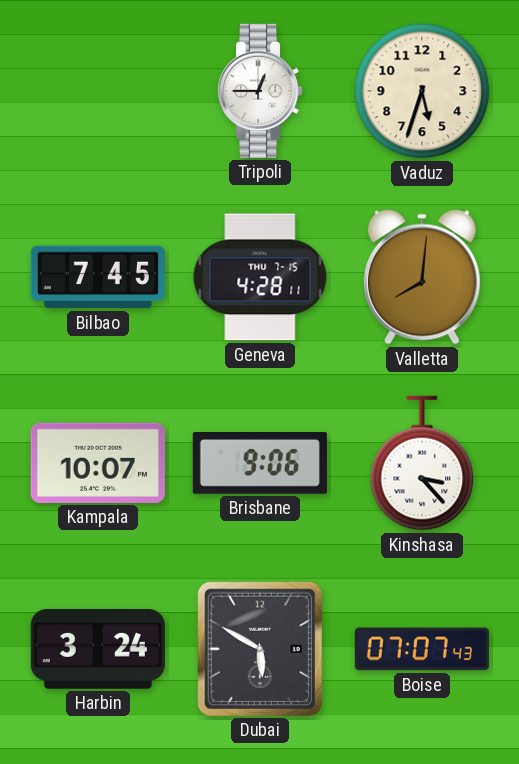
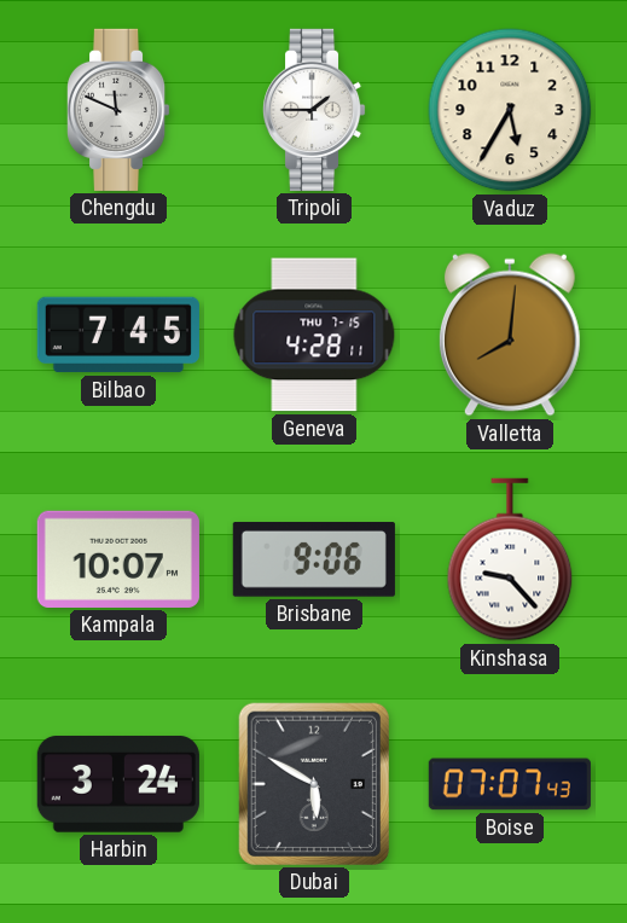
Chengdu: none -> 11:49 (118, 110)
Tripoli: 12:45 -> 1:45 (314, 110)
Vaduz: 5:33 -> 5:35 (510, 110)
Kinshasa: 3:23 -> 9:23 (510, 559)
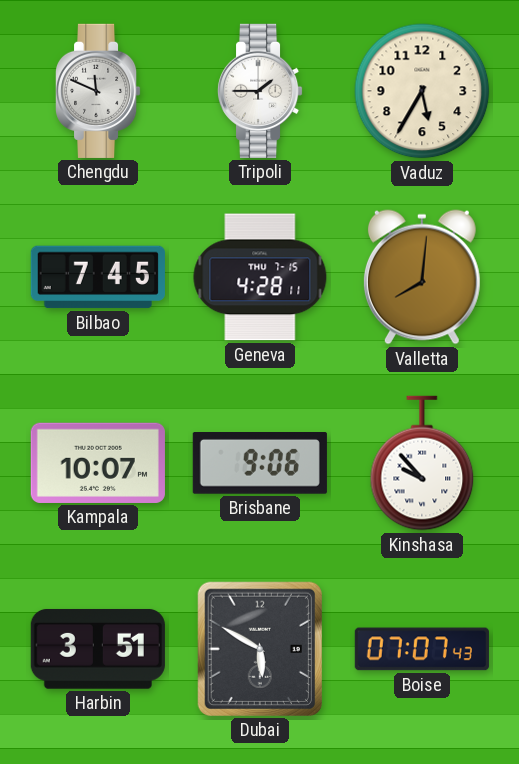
Kinshasa: 9:23 -> 9:53 (422, 463)
Harbin: 3:24 -> 3:51 (98, 649)
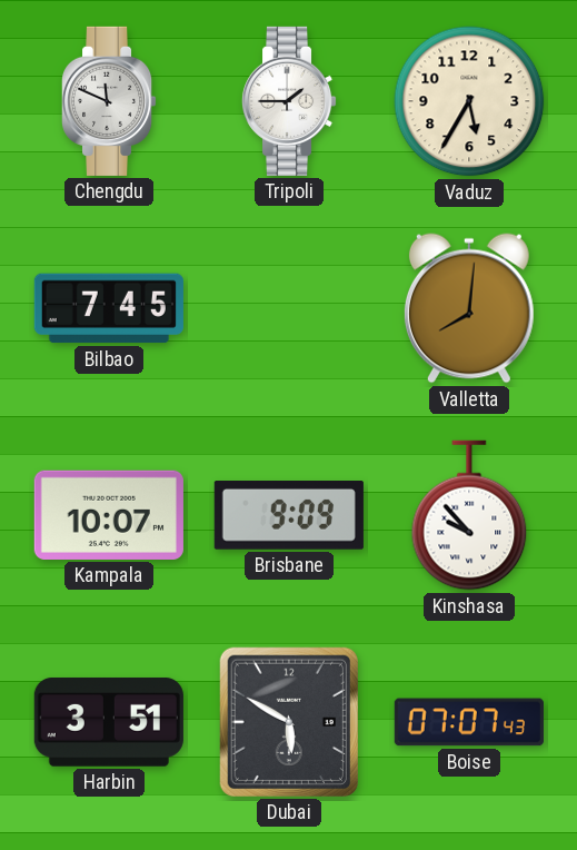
Geneva: 4:28 -> none (260, 277)
Brisbane: 9:06 -> 9:09 (289, 516)
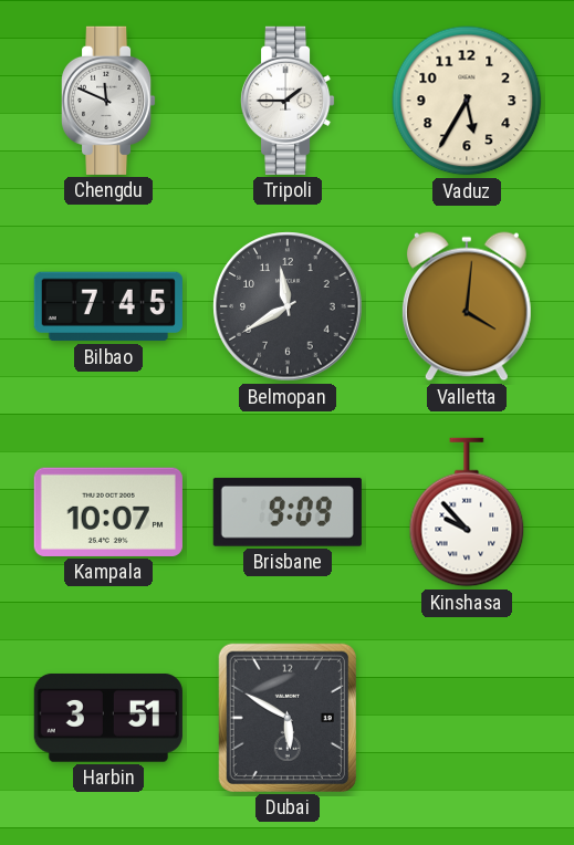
Belmopan: none -> 11:40 (288, 306)
Valletta: 8:01 -> 4:01 (467, 306)
Boise: 07:07 -> none (469, 722)
